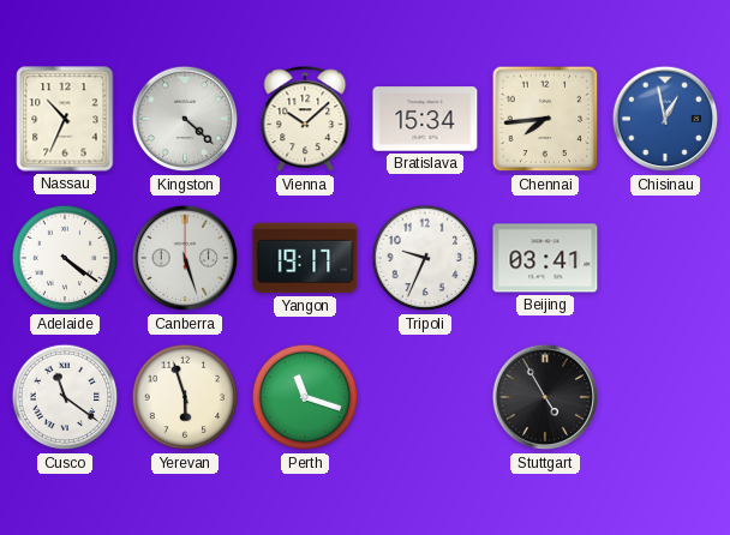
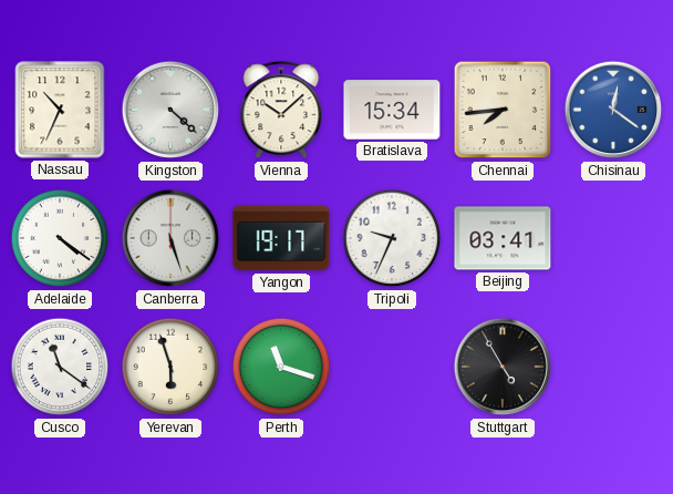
Chisinau: 12:58 -> 12:21 (613, 110)
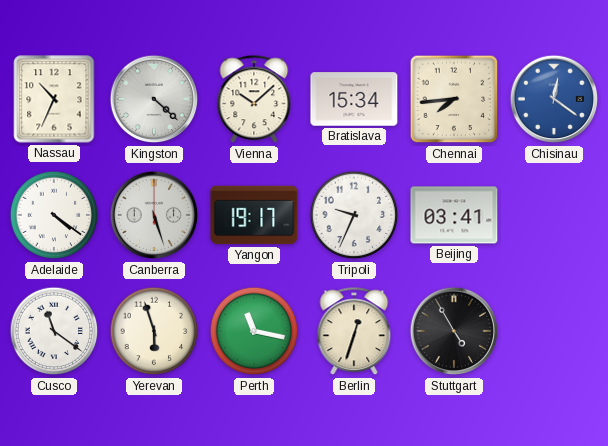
Perth: 11:18 -> 11:17 (254, 331)
Berlin: none -> 12:33 (354, 332)
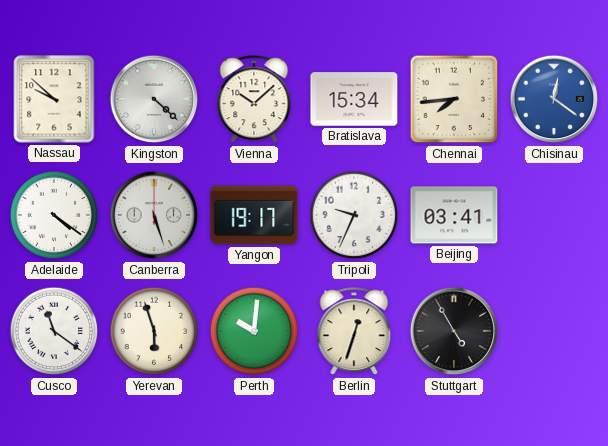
Nassau: 10:34 -> 9:52 (54, 99)
Perth: 11:17 -> 10:01 (254, 331)
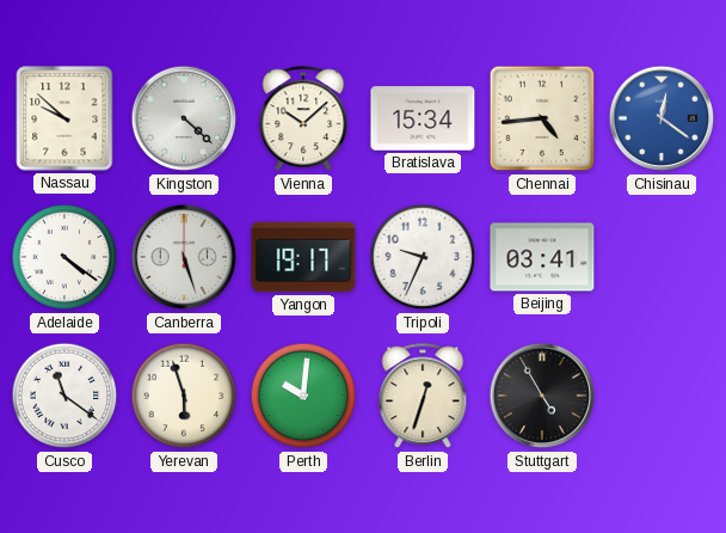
Chennai: 7:44 -> 4:44 (542, 118)
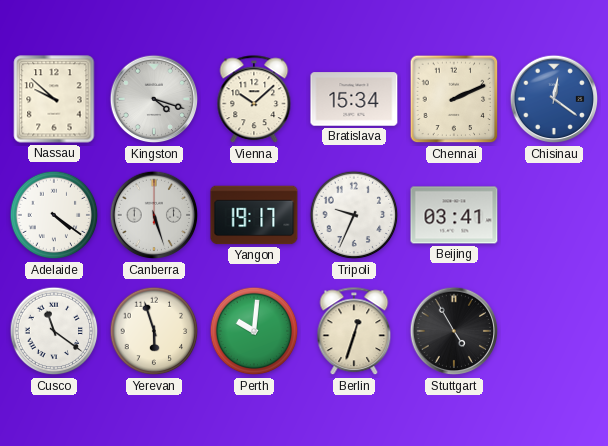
Kingston: 4:22 -> 4:18 (154, 99)
Chennai: 4:44 -> 2:11 (454, 99)
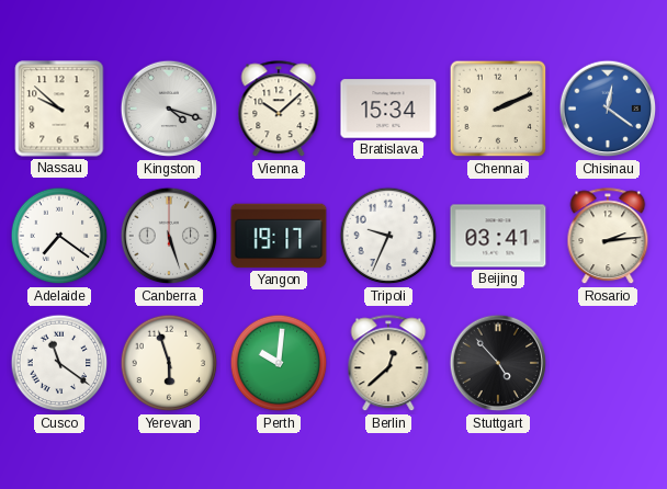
Adelaide: 4:21 -> 7:21 (59, 236)
Rosario: none -> 2:14 (608, 237)
Berlin: 12:33 -> 12:38 (388, 364)
Stuttgart: 4:55 -> 4:53 (498, 363)
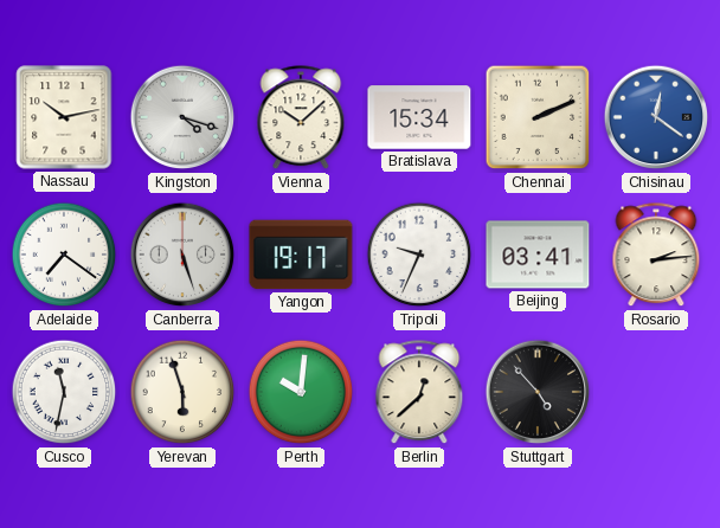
Nassau: 9:52 -> 10:13 (64, 117)
Cusco: 11:21 -> 11:32 (64, 392)
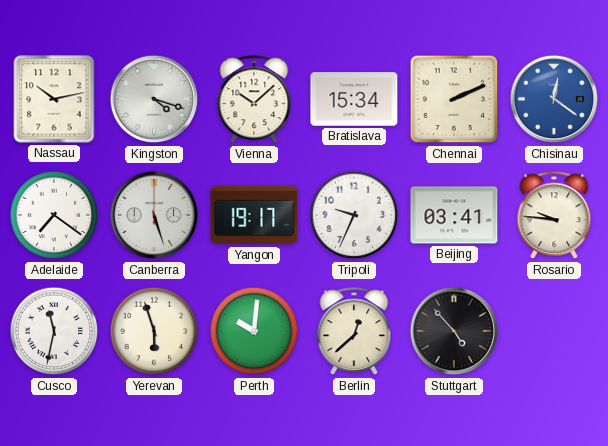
Rosario: 2:14 -> 9:46 (554, 216)
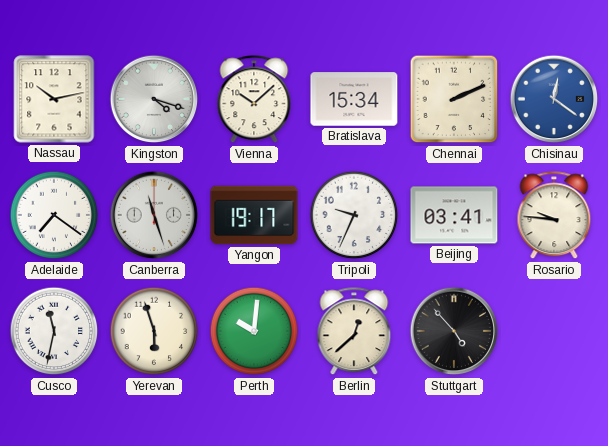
Canberra: 5:27 -> 11:27 (154, 215)
